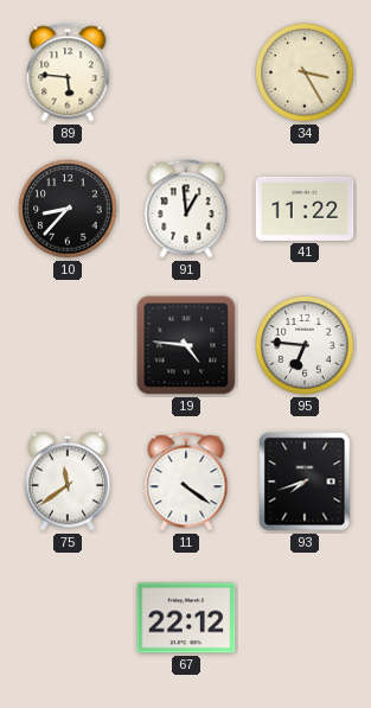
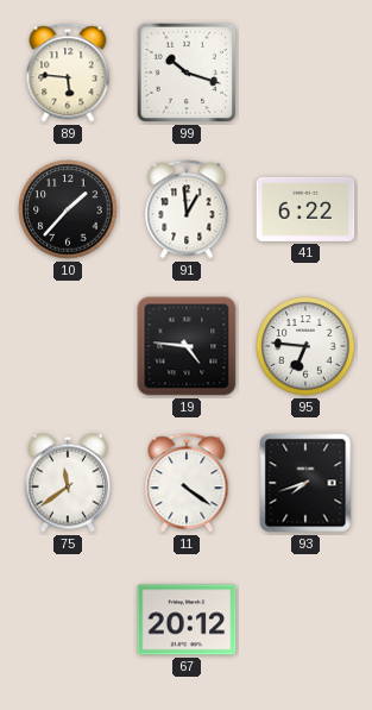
99: none -> 10:18 (187, 73)
34: 3:25 -> none (305, 72)
10: 8:37 -> 1:37 (68, 209)
41: 11:22 -> 6:22 (305, 209)
67: 22:12 -> 20:12 (187, 620)
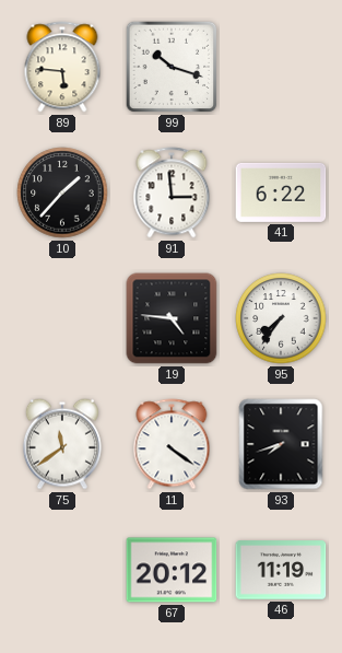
91: 12:59 -> 2:59 (172, 193)
95: 6:46 -> 7:36 (281, 318)
46: none -> 11:19 (281, 570)
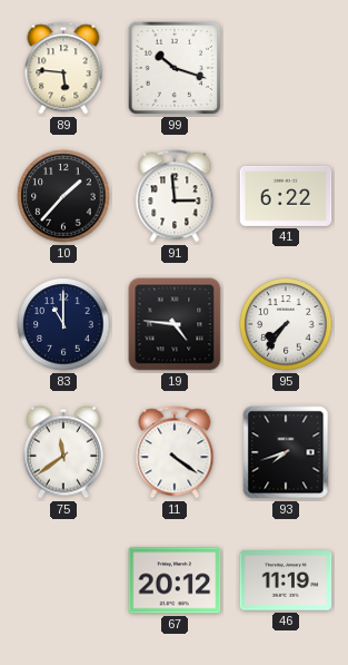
83: none -> 11:00 (63, 324)
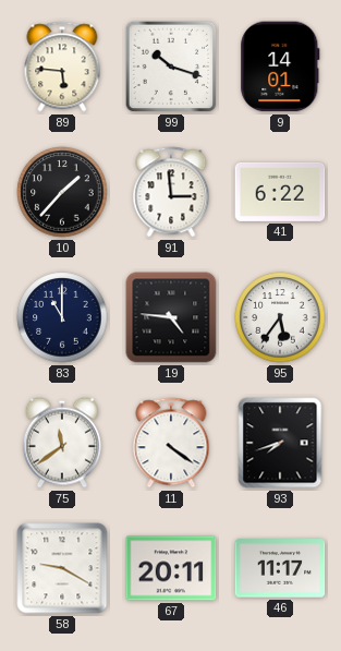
9: none -> 14:01 (280, 67)
95: 7:36 -> 5:36 (280, 317)
58: none -> 9:20 (62, 568)
67: 20:12 -> 20:11 (171, 568)
46: 11:19 -> 11:17 (280, 568)
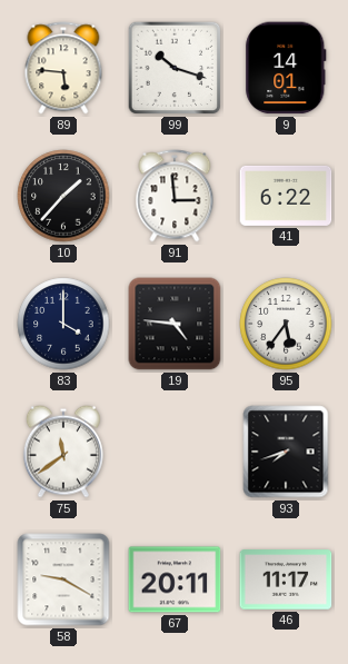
83: 11:00 -> 4:00 (63, 324)
11: 4:21 -> none (171, 443)
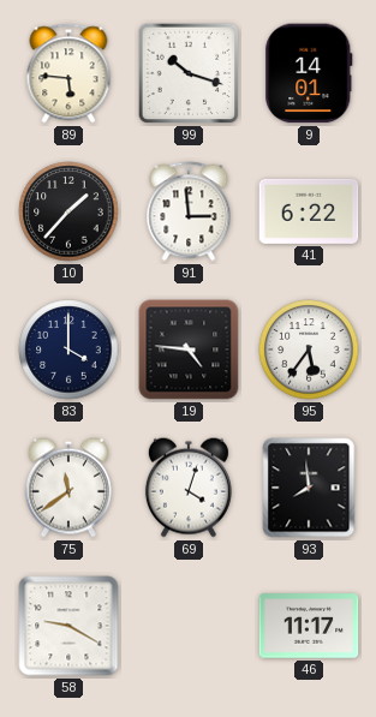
69: none -> 4:03 (189, 488)
93: 7:42 -> 7:59 (309, 488)
67: 20:11 -> none (175, 579)
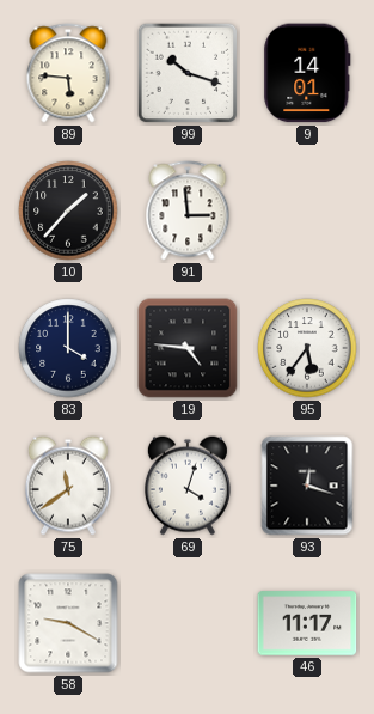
41: 6:22 -> none (309, 211)
93: 7:59 -> 12:18 (307, 486)
